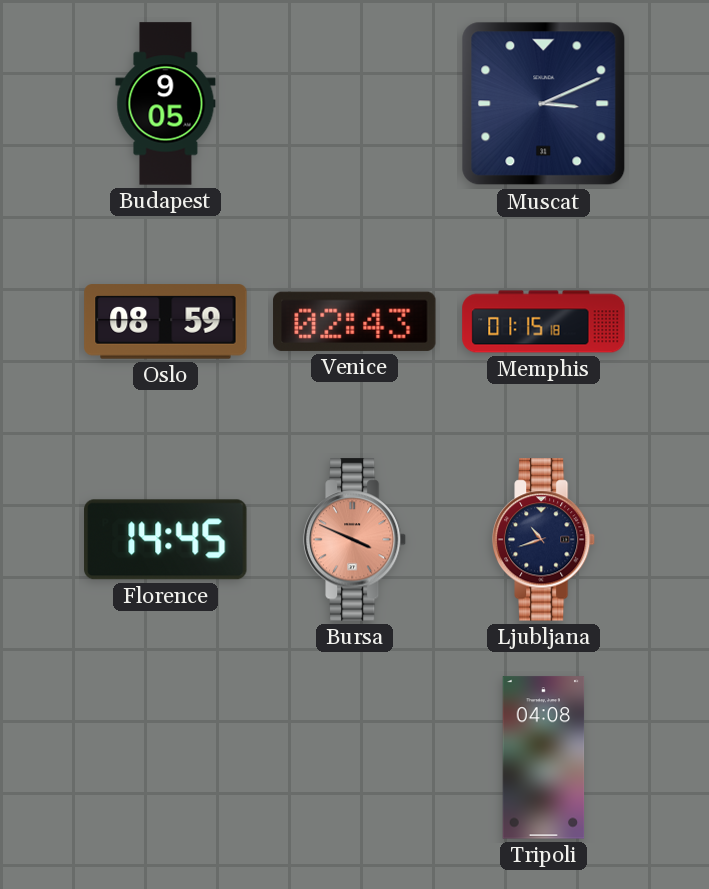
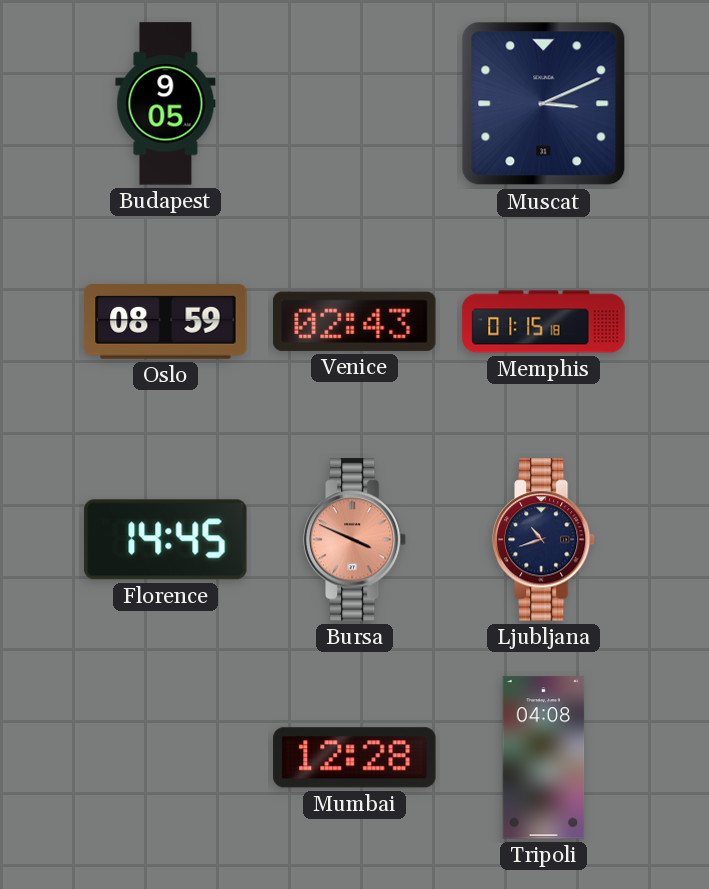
Mumbai: none -> 12:28 (355, 758)
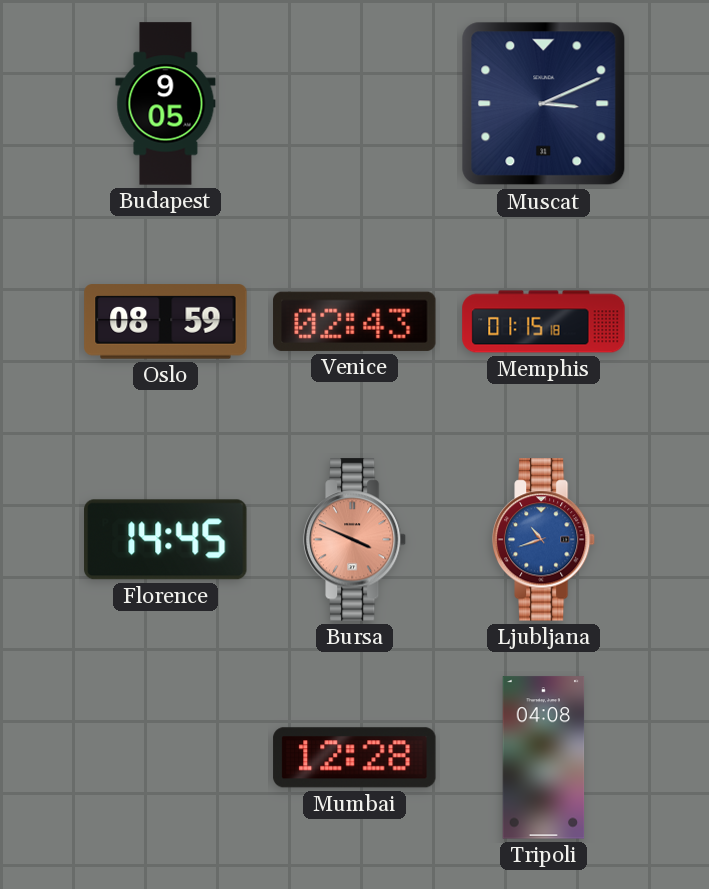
Ljubljana dial: navy -> blue (544, 540)
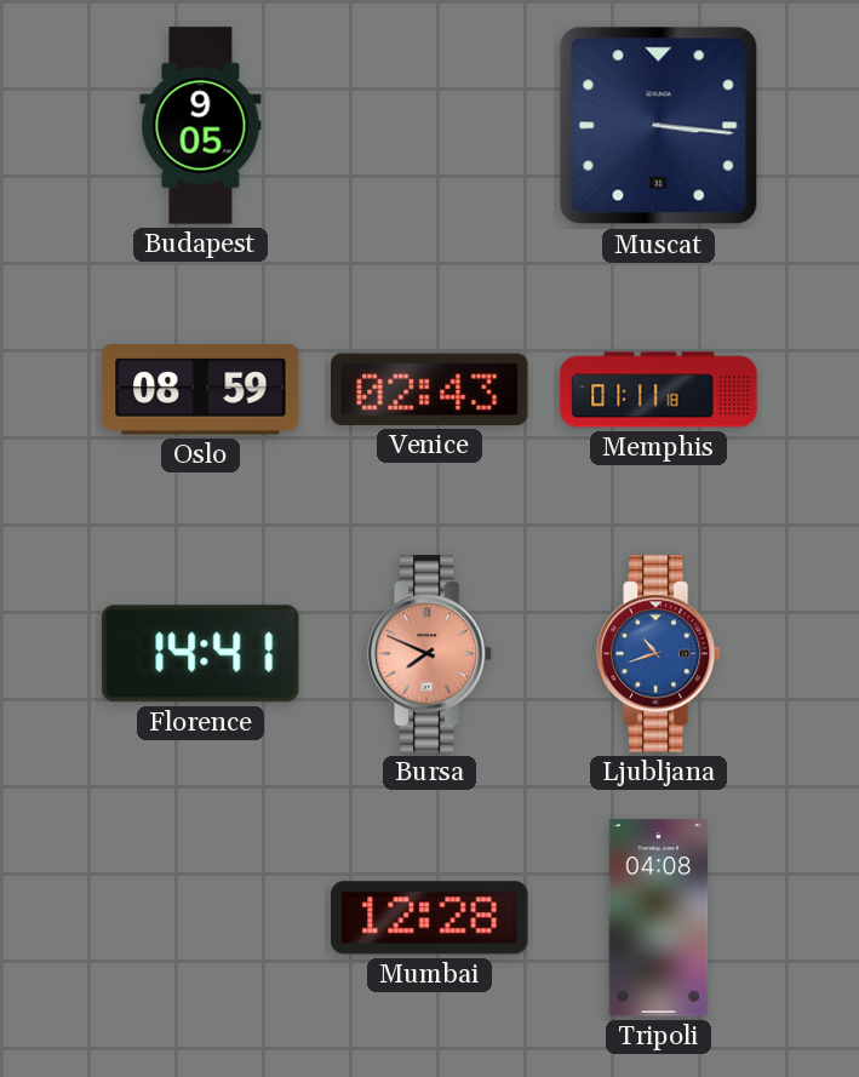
Muscat: 3:11 -> 3:16 (659, 126)
Memphis: 01:15 -> 01:11 (659, 390)
Florence: 14:45 -> 14:41 (201, 654)
Bursa: 3:49 -> 7:49 (430, 654)
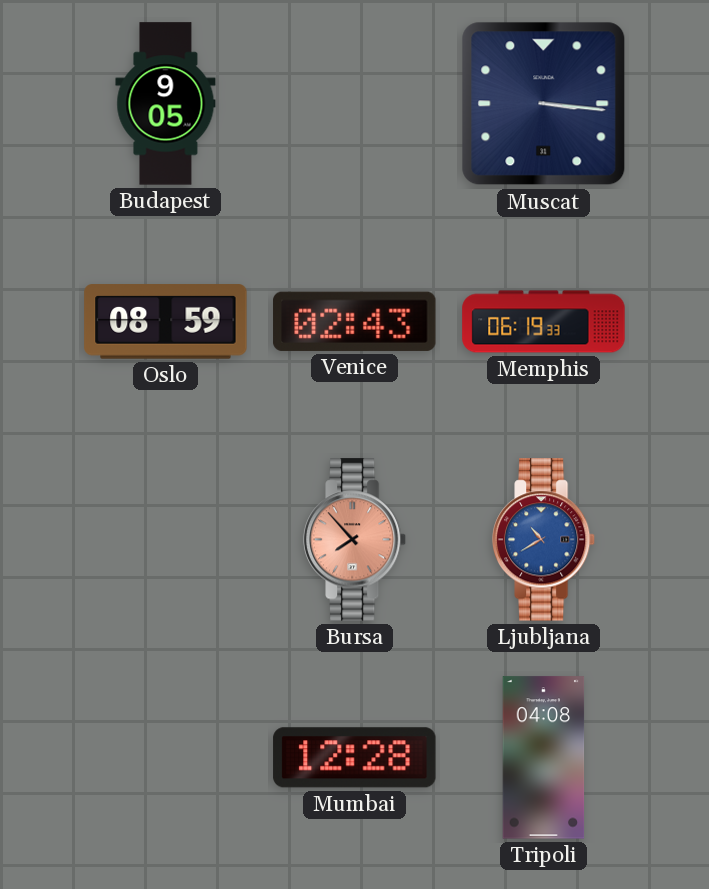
Memphis: 01:11 -> 06:19 (544, 322)
Florence: 14:41 -> none (201, 654)
Bursa: 7:49 -> 7:53 (355, 540)
Ljubljana: 10:42 -> 10:40 (544, 540)
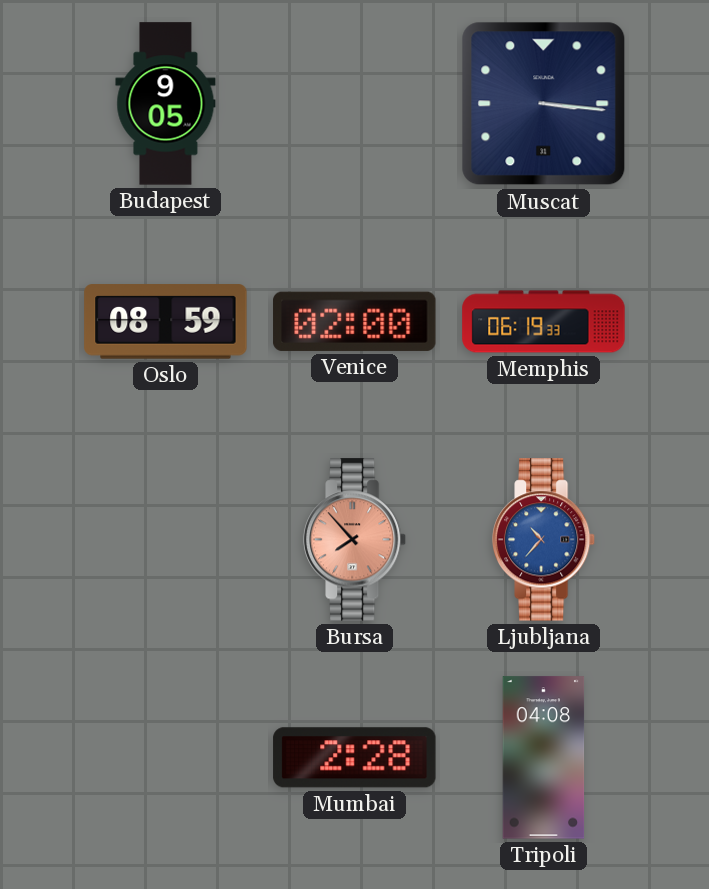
Venice: 02:43 -> 02:00 (355, 321)
Ljubljana: 10:40 -> 10:37 (544, 540)
Mumbai: 12:28 -> 2:28 (355, 758)
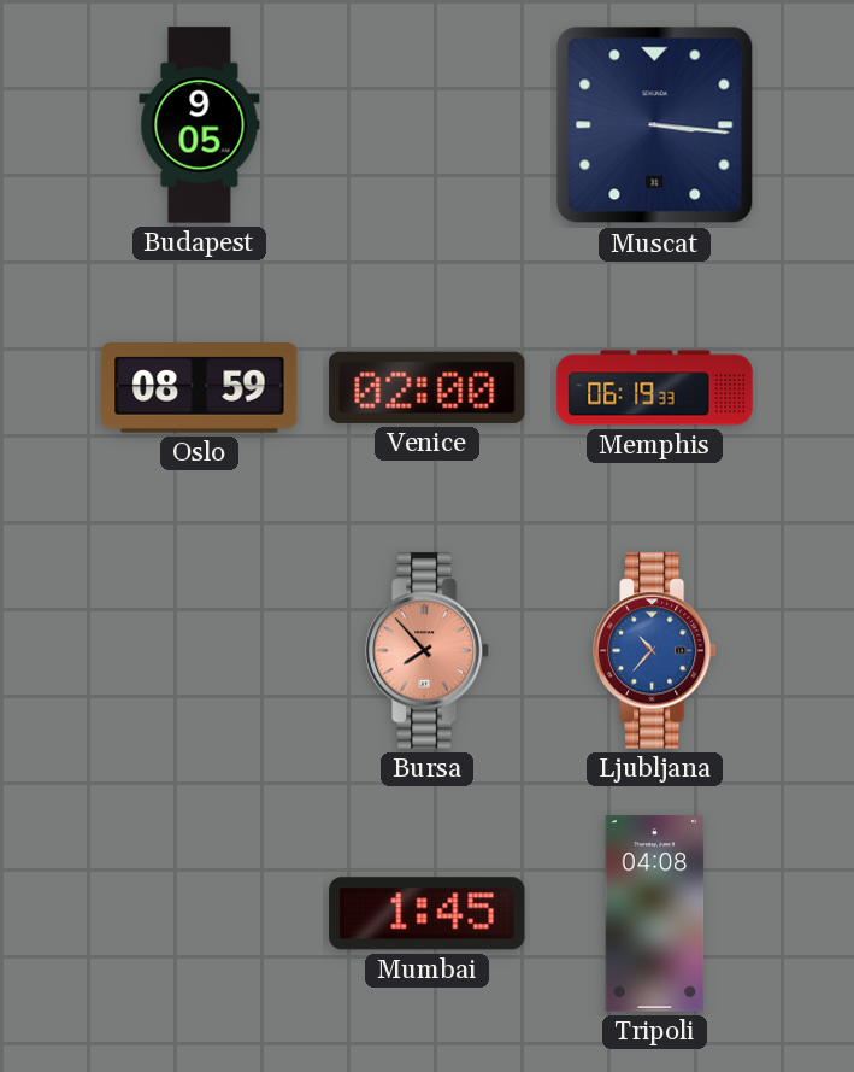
Mumbai: 2:28 -> 1:45 (428, 914)
